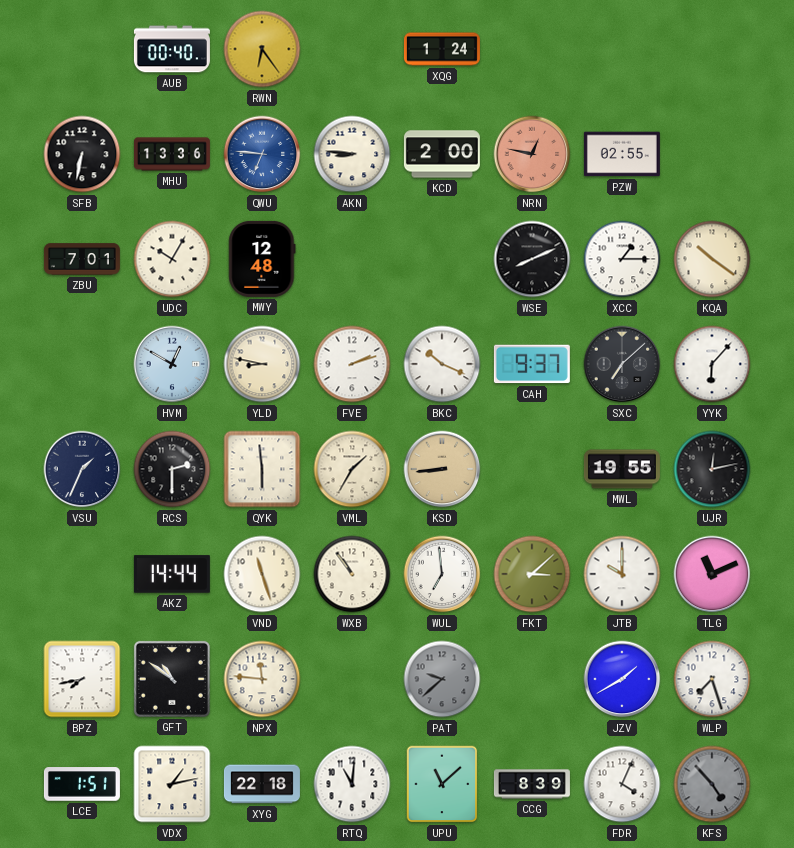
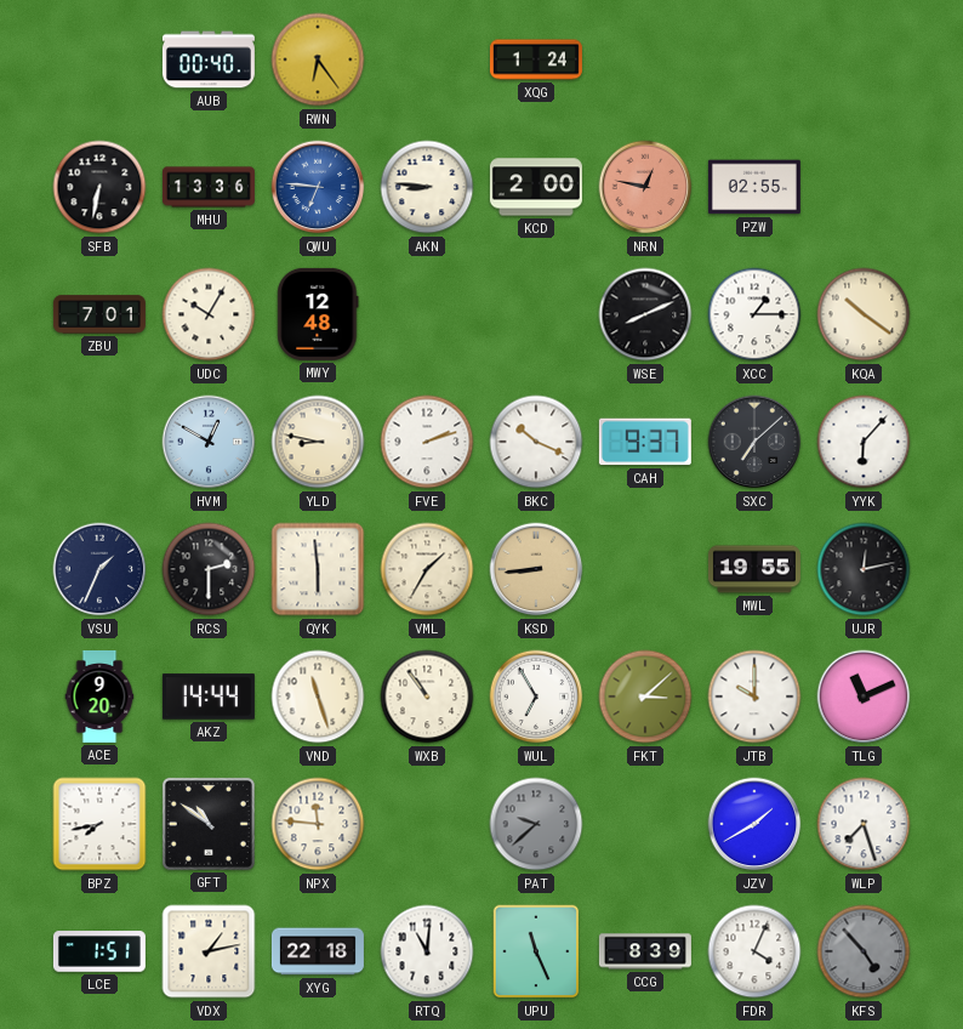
ACE: none -> 9:20 (99, 697)
WUL: 6:59 -> 6:55 (536, 697)
UPU: 11:08 -> 11:26 (536, 951)
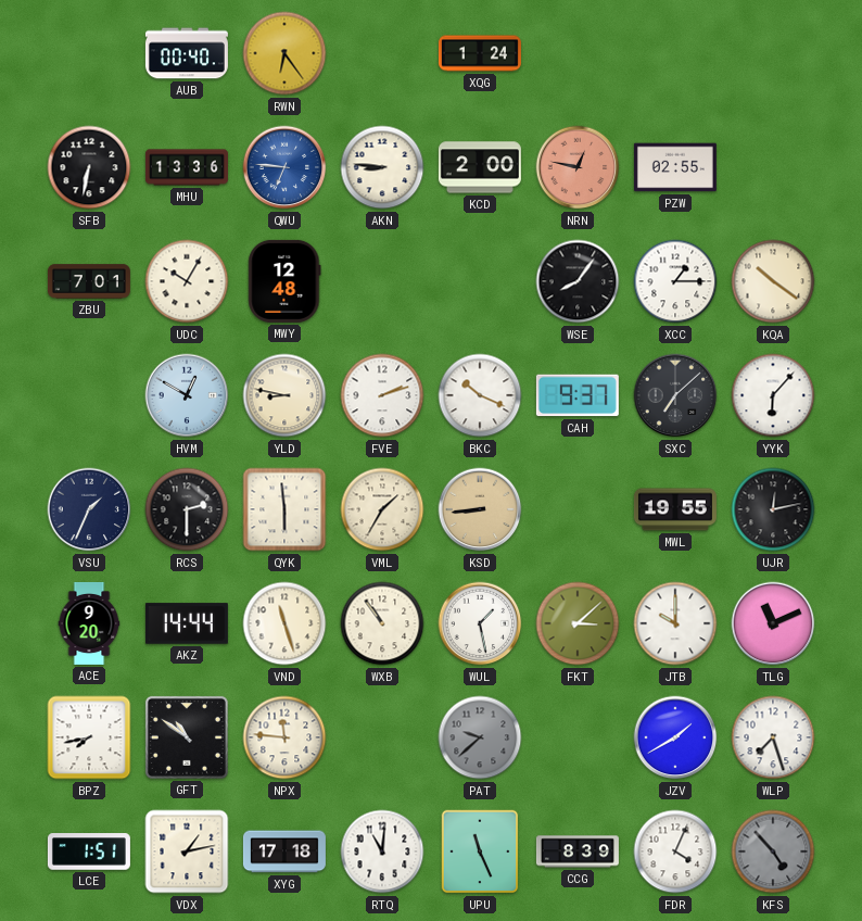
WSE: 8:11 -> 8:06 (578, 281)
WUL: 6:55 -> 1:28 (480, 623)
XYG: 22:18 -> 17:18 (284, 851)
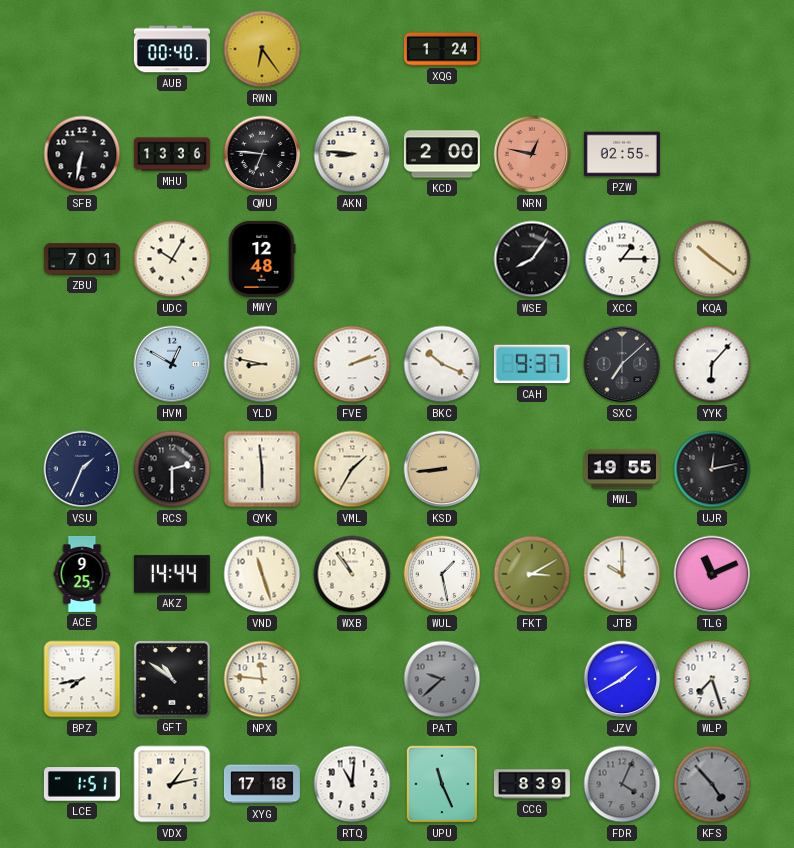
QWU dial: blue -> black (262, 154)
ACE: 9:20 -> 9:25 (82, 574)
FKT: 3:08 -> 3:10 (532, 574)
FDR dial: white -> grey (622, 784)
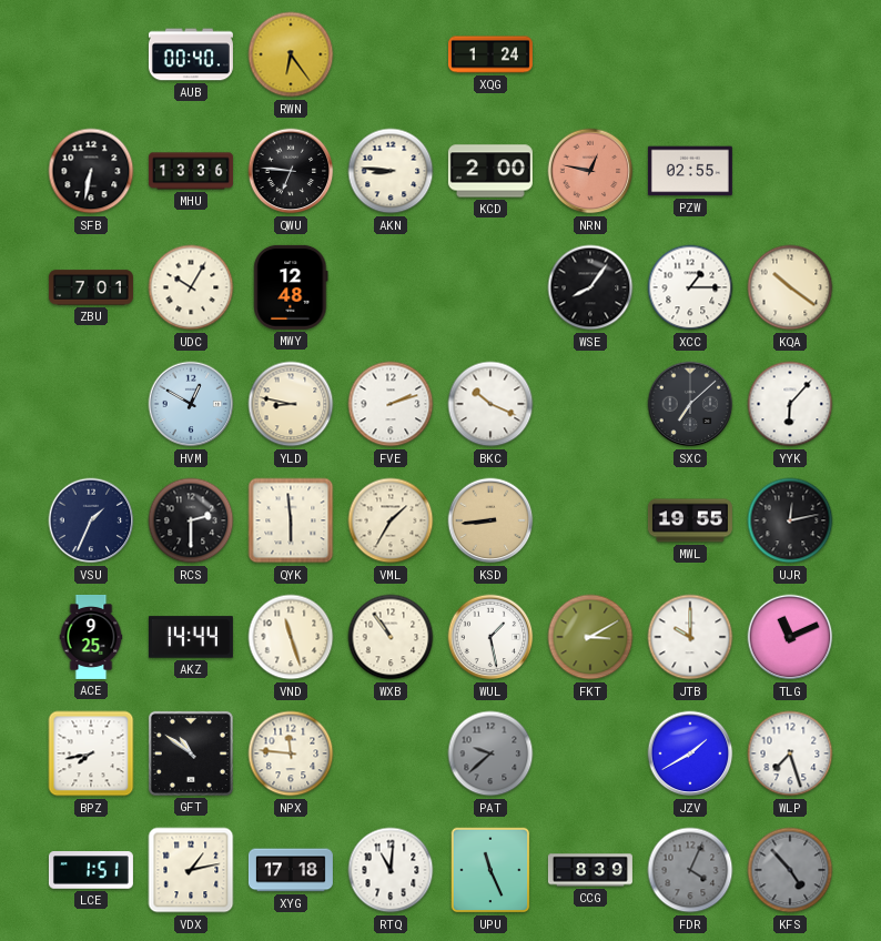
CAH: 9:37 -> none (532, 364)
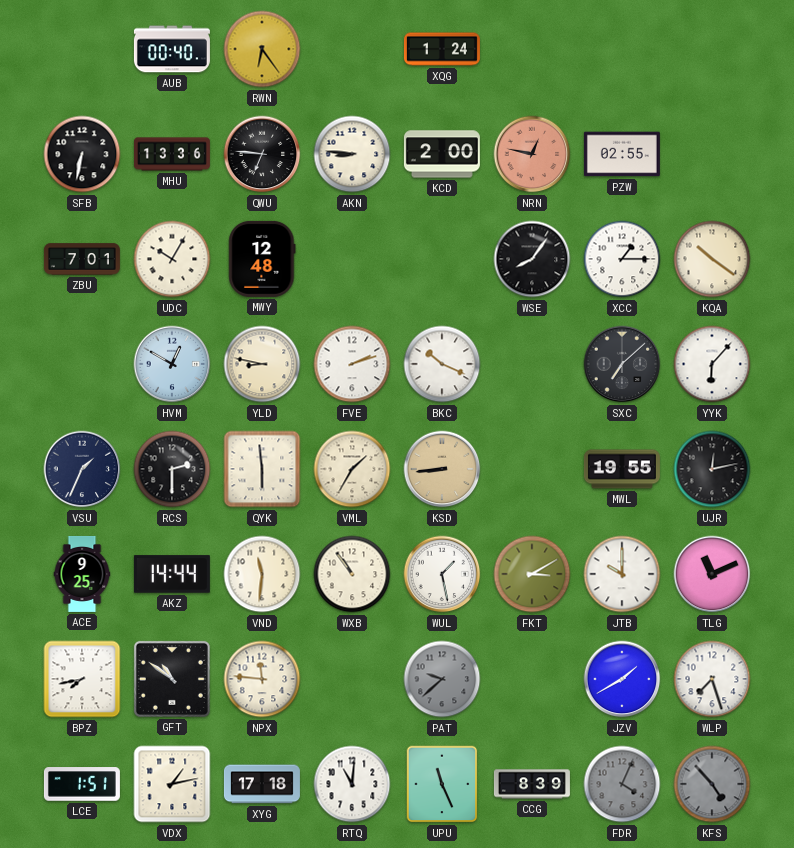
VND: 11:27 -> 11:31 (262, 574)
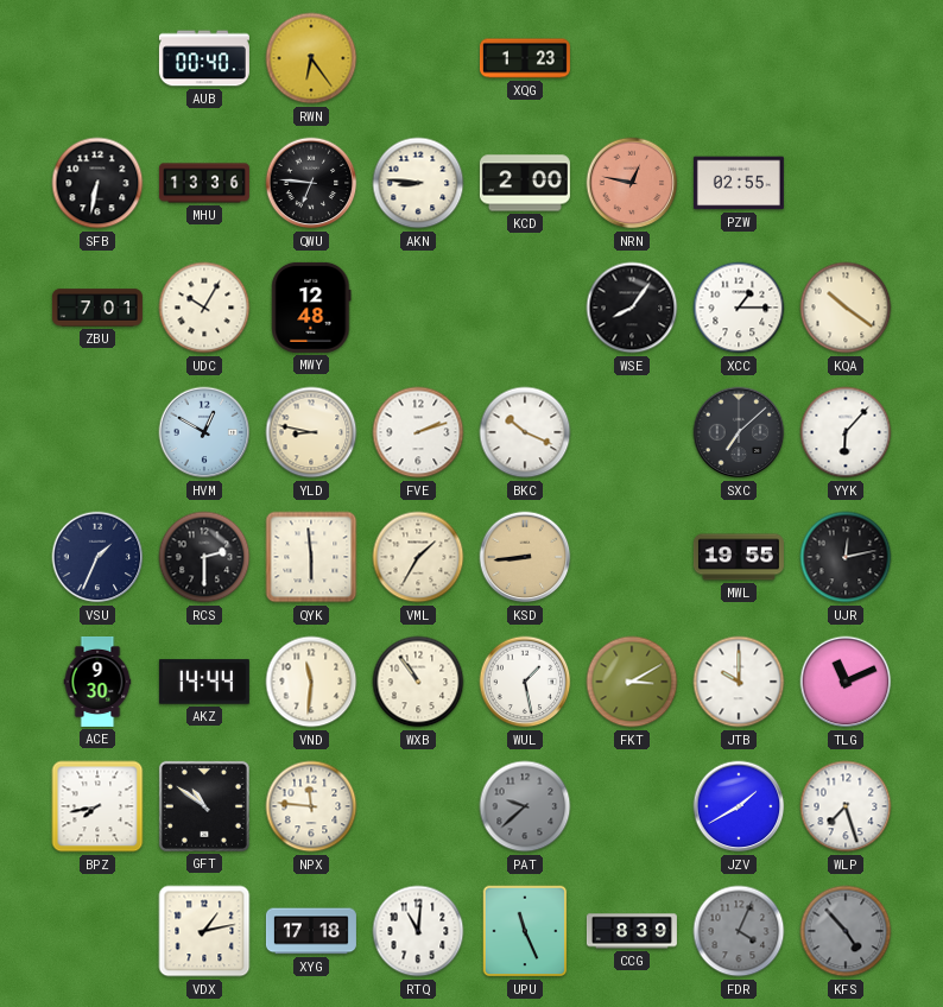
XQG: 1:24 -> 1:23 (525, 58)
ACE: 9:25 -> 9:30 (97, 682)
LCE: 1:51 -> none (82, 784)
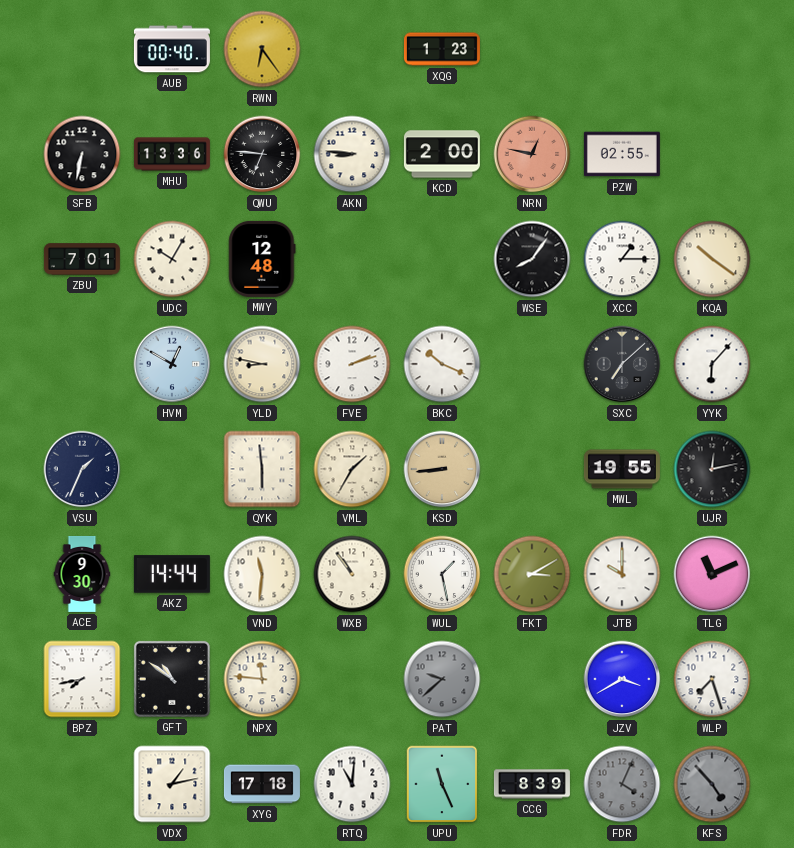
RCS: 2:30 -> none (204, 557)
JZV: 1:40 -> 3:40 (622, 679)
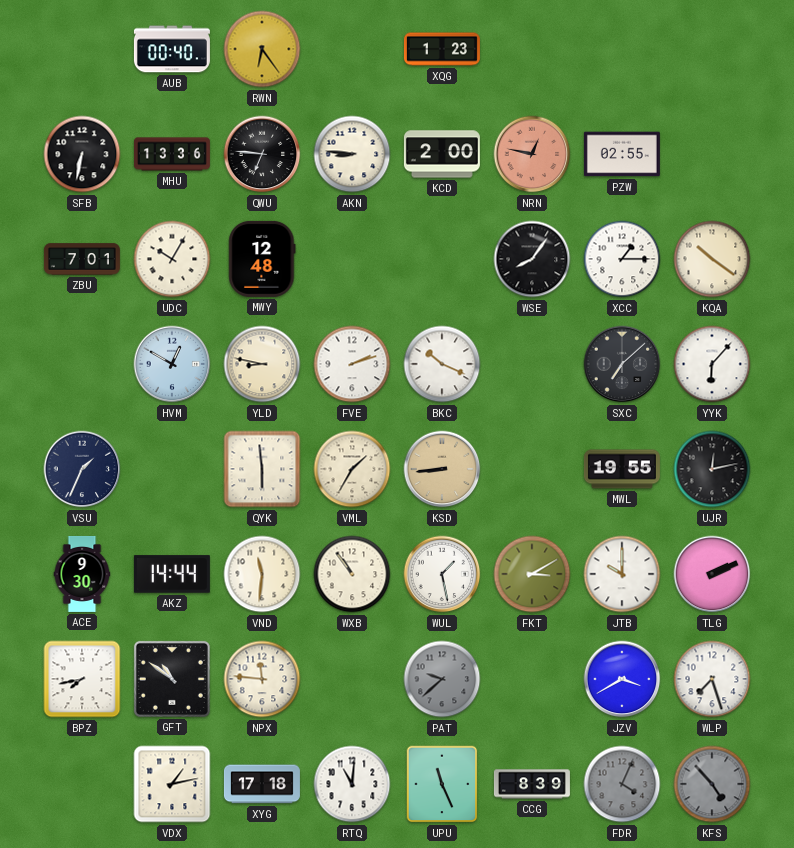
TLG: 11:11 -> 2:11 (712, 574)
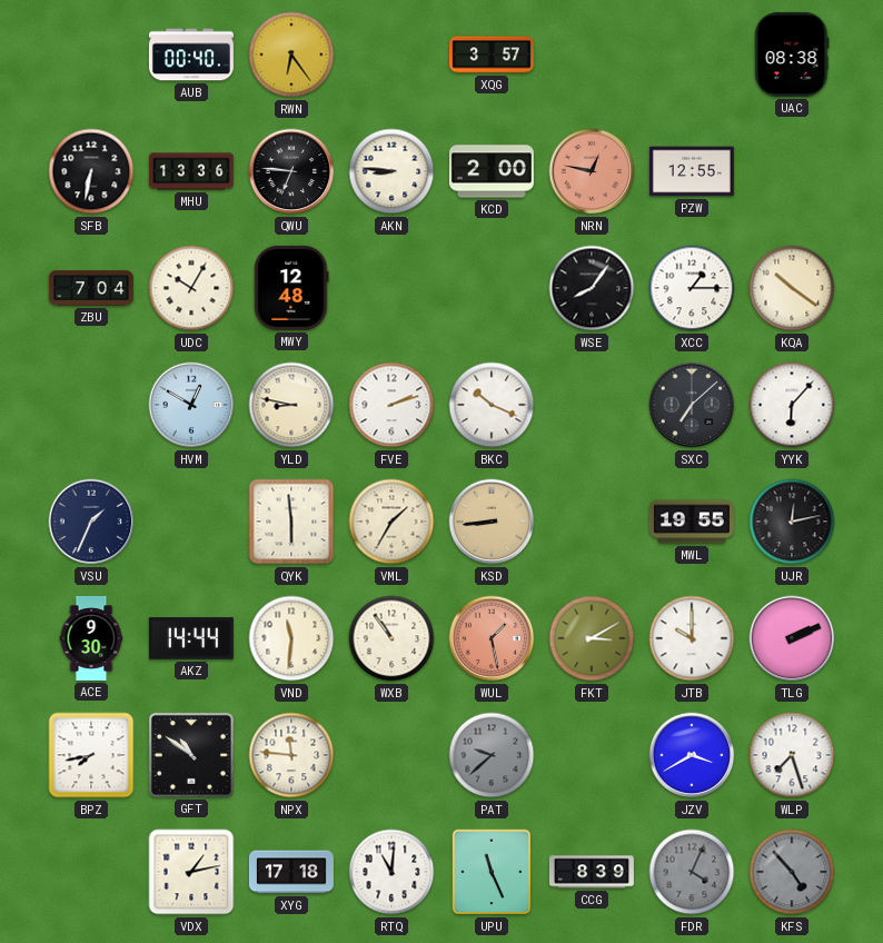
XQG: 1:23 -> 3:57 (492, 54)
UAC: none -> 08:38 (792, 54)
PZW: 02:55 -> 12:55 (692, 171)
ZBU: 7:01 -> 7:04 (91, 288)
WUL dial: white -> salmon (492, 638)
